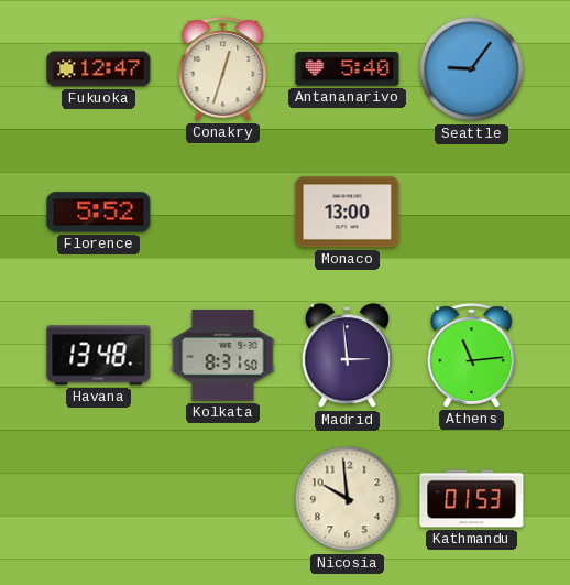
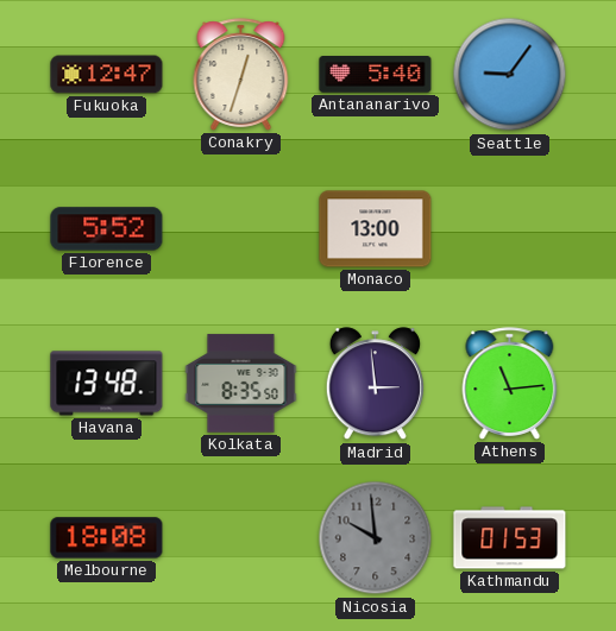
Kolkata: 8:31 -> 8:35 (241, 384)
Melbourne: none -> 18:08 (107, 538)
Nicosia dial: cream -> grey (376, 538)
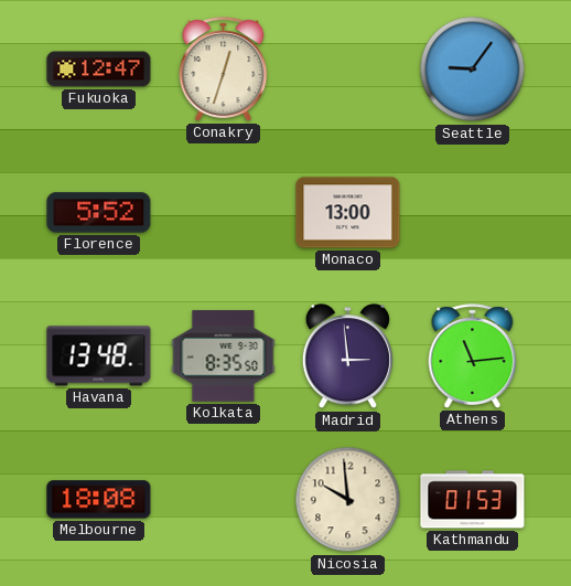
Antananarivo: 5:40 -> none (376, 75)
Nicosia dial: grey -> cream (348, 500)
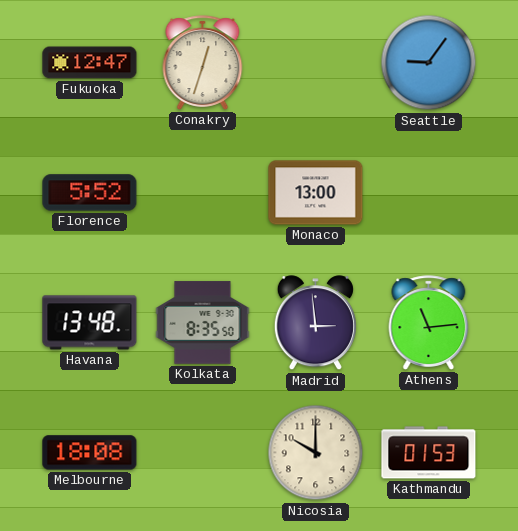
Nicosia: 9:59 -> 10:00 (316, 453)
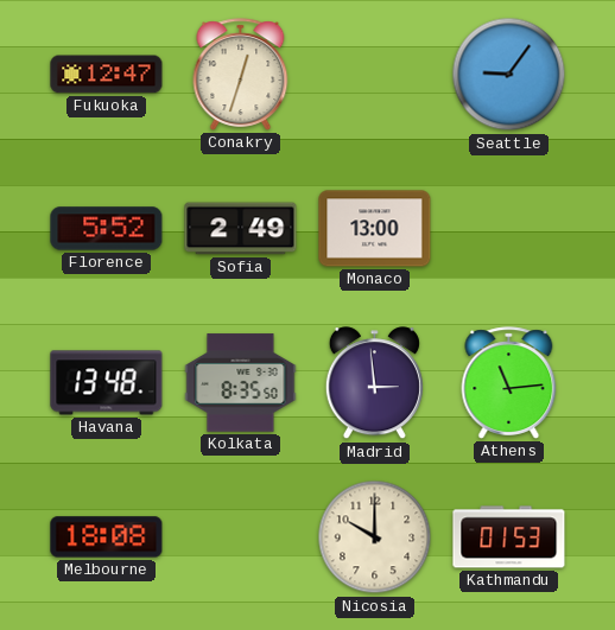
Sofia: none -> 2:49 (241, 229)
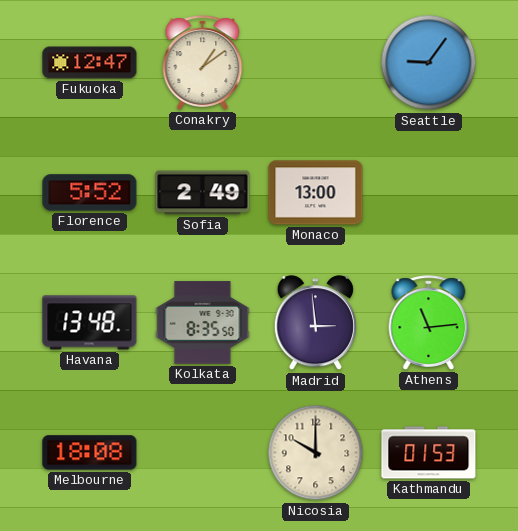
Conakry: 12:33 -> 1:09 (203, 63)
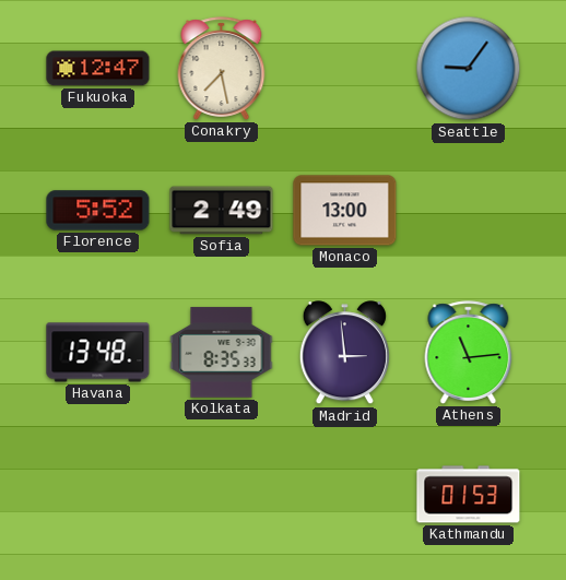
Conakry: 1:09 -> 7:28 (222, 69)
Kolkata: 8:35:50 -> 8:35:33 (222, 353)
Melbourne: 18:08 -> none (90, 453)
Nicosia: 10:00 -> none (316, 453)
